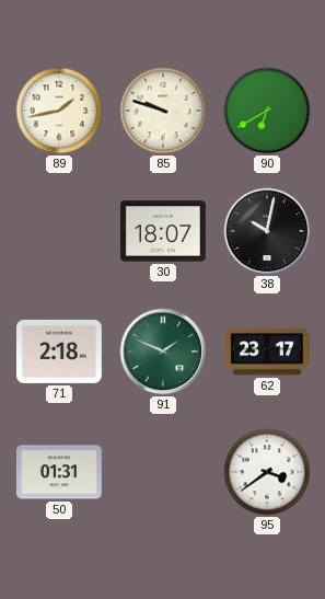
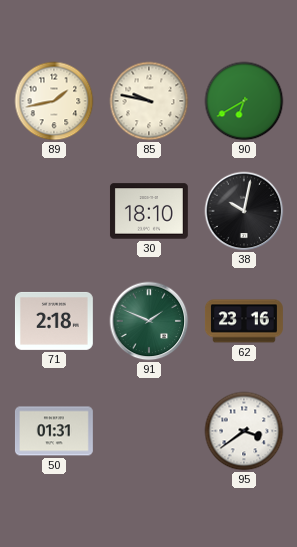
85: 9:48 -> 9:47 (149, 101)
30: 18:07 -> 18:10 (149, 211)
62: 23:17 -> 23:16 (244, 321)
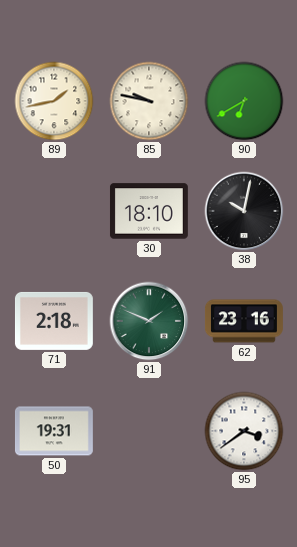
50: 01:31 -> 19:31 (54, 431)
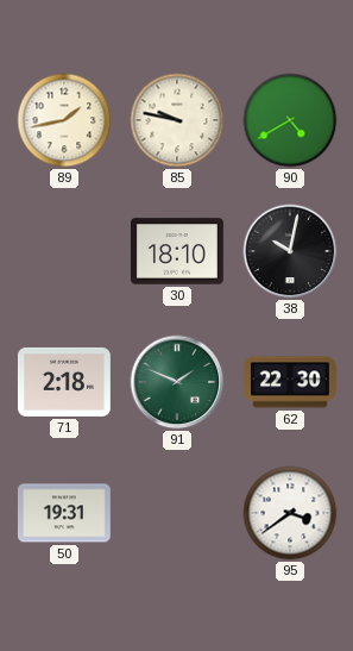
90: 6:40 -> 4:40 (290, 120)
62: 23:16 -> 22:30 (290, 382)
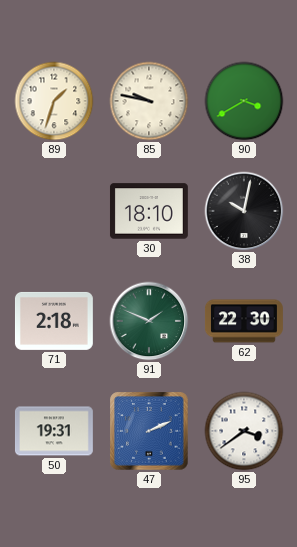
89: 1:43 -> 1:33 (54, 101)
90: 4:40 -> 3:40 (244, 101)
47: none -> 2:11 (149, 431)
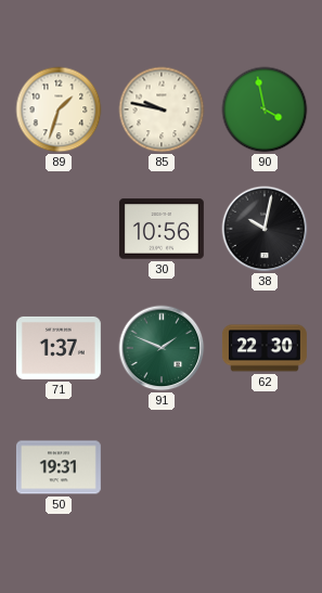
90: 3:40 -> 3:58 (265, 109)
30: 18:10 -> 10:56 (162, 229)
71: 2:18 -> 1:37 (59, 348)
47: 2:11 -> none (149, 431)
95: 3:39 -> none (244, 431)
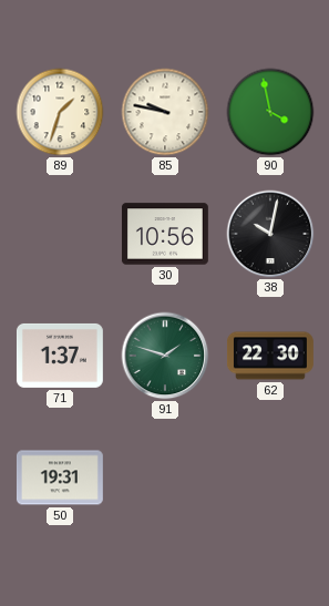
91: 1:49 -> 1:48 (165, 356)
